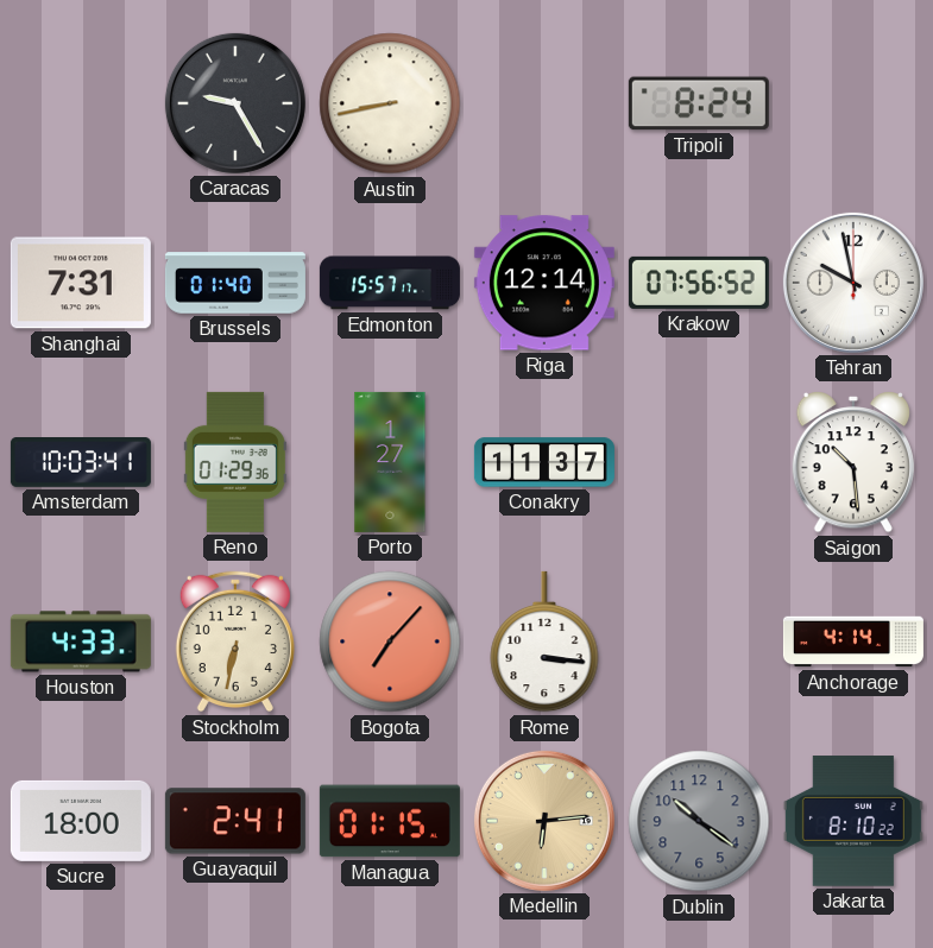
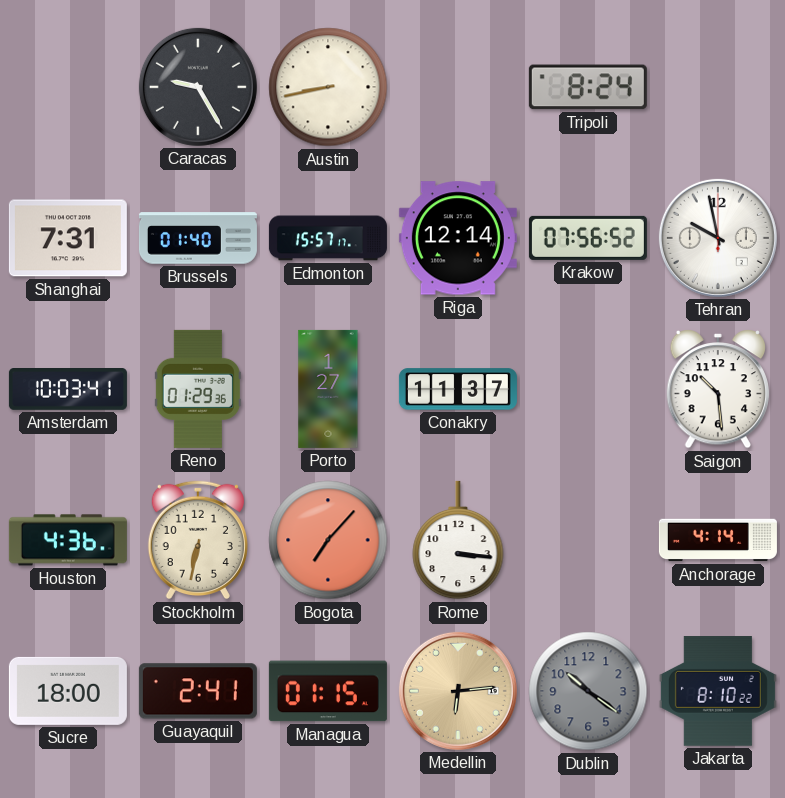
Houston: 4:33 -> 4:36 (68, 540)
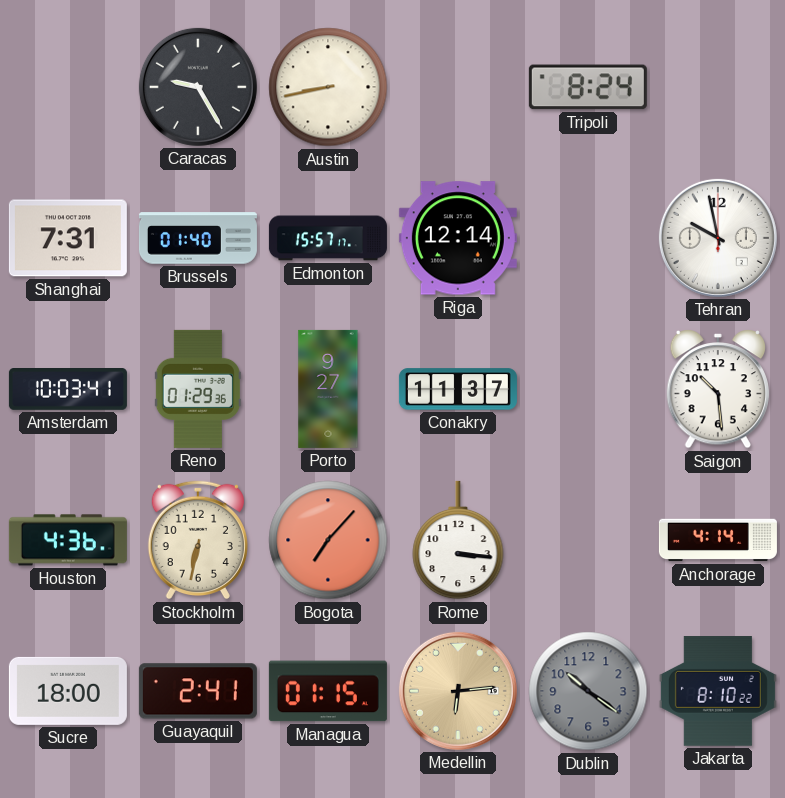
Krakow: 07:56 -> none (588, 238)
Porto: 1:27 -> 9:27 (328, 389)
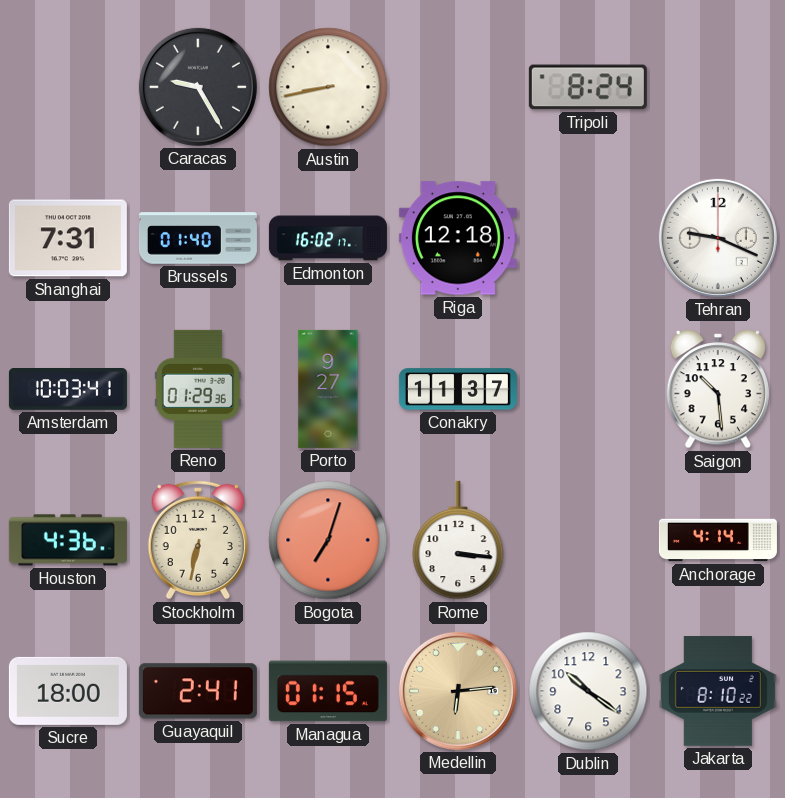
Edmonton: 15:57 -> 16:02 (328, 238)
Riga: 12:14 -> 12:18 (458, 238)
Tehran: 9:58 -> 9:19 (718, 238)
Bogota: 7:07 -> 7:03 (328, 540)
Dublin dial: grey -> white (588, 691)
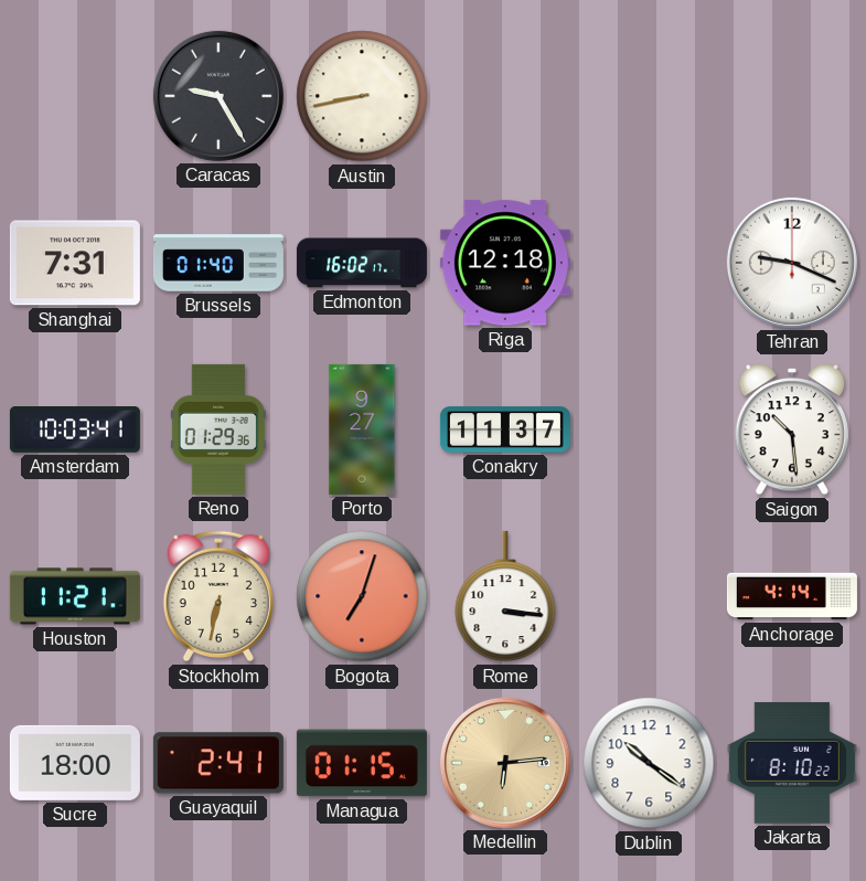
Tripoli: 8:24 -> none (588, 87)
Houston: 4:36 -> 11:21 (75, 596)
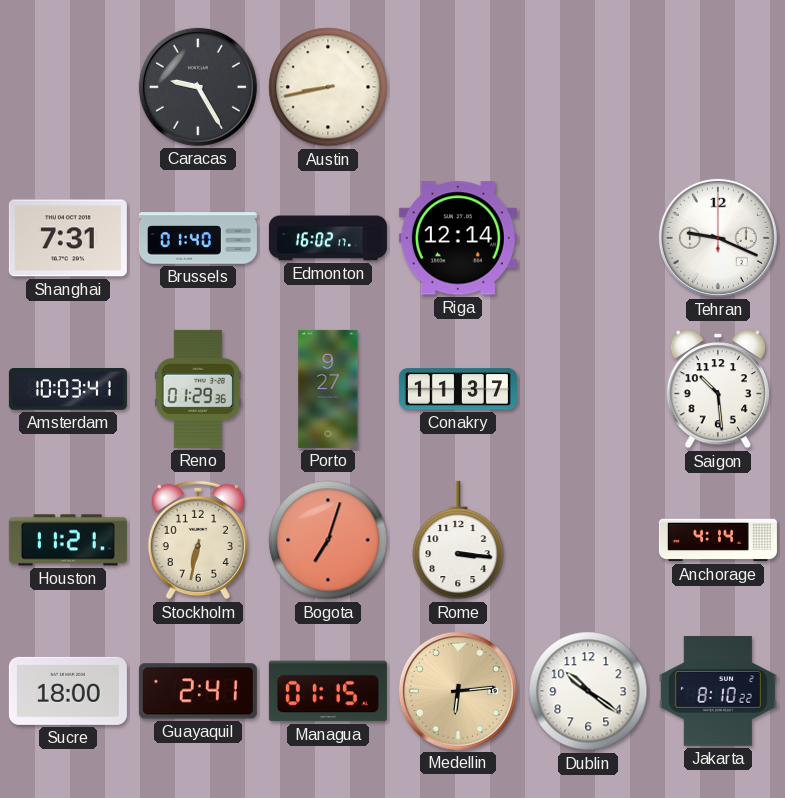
Riga: 12:18 -> 12:14 (458, 238)
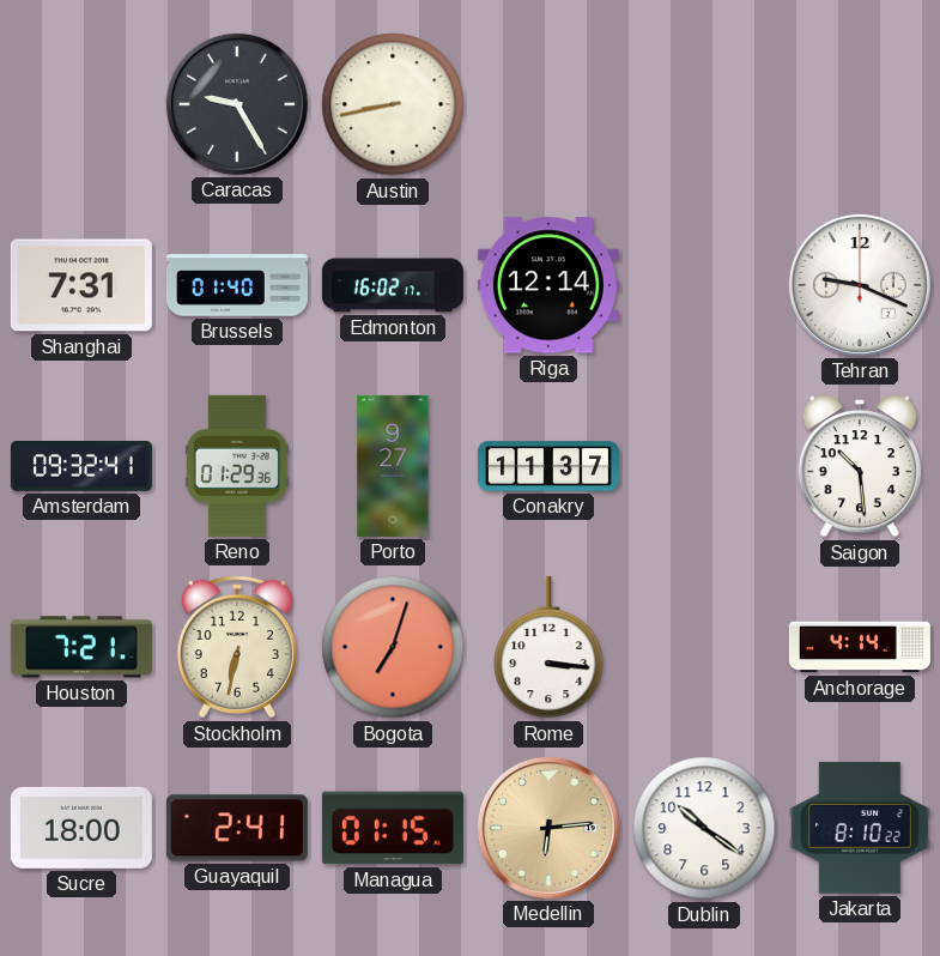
Amsterdam: 10:03 -> 09:32 (81, 467)
Houston: 11:21 -> 7:21 (81, 647)
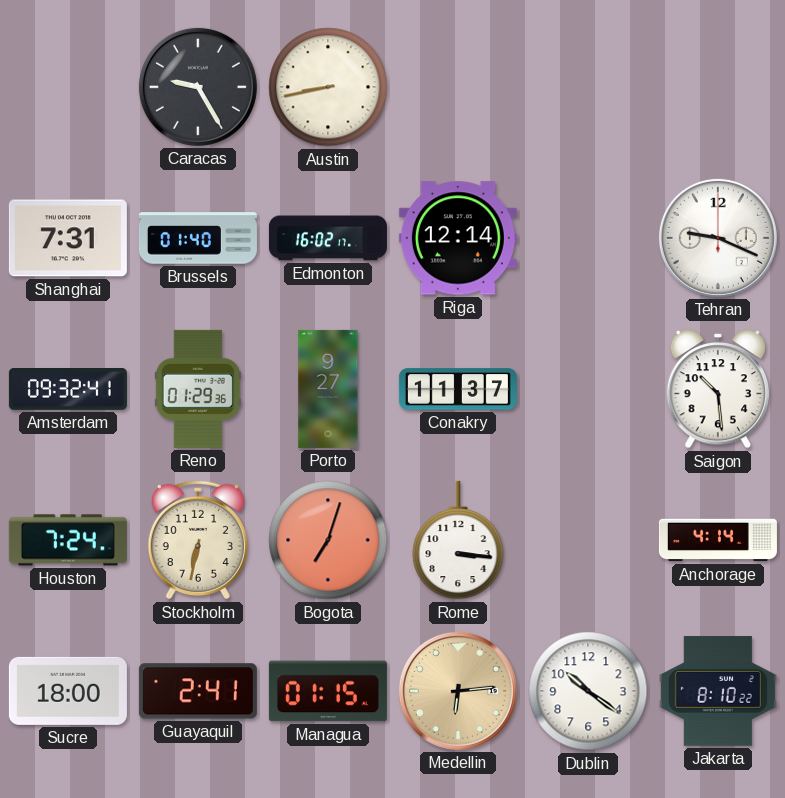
Houston: 7:21 -> 7:24 (68, 540)
